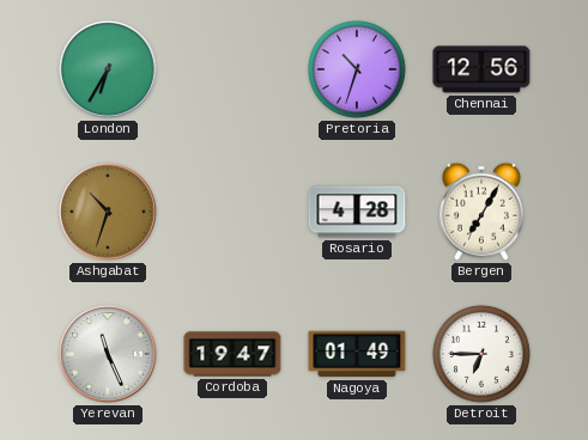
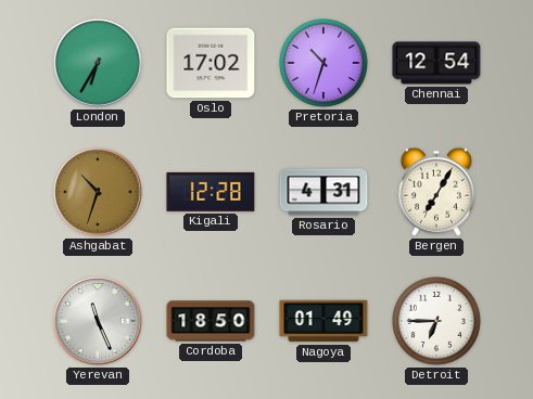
Oslo: none -> 17:02 (211, 63)
Chennai: 12:56 -> 12:54 (436, 63)
Kigali: none -> 12:28 (211, 192)
Rosario: 4:28 -> 4:31 (323, 192)
Cordoba: 19:47 -> 18:50 (211, 321)
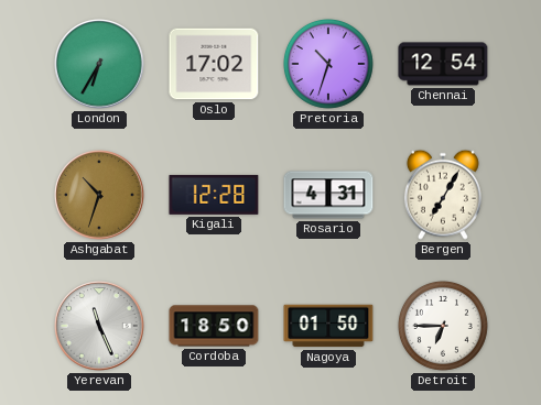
Nagoya: 01:49 -> 01:50 (328, 326)
